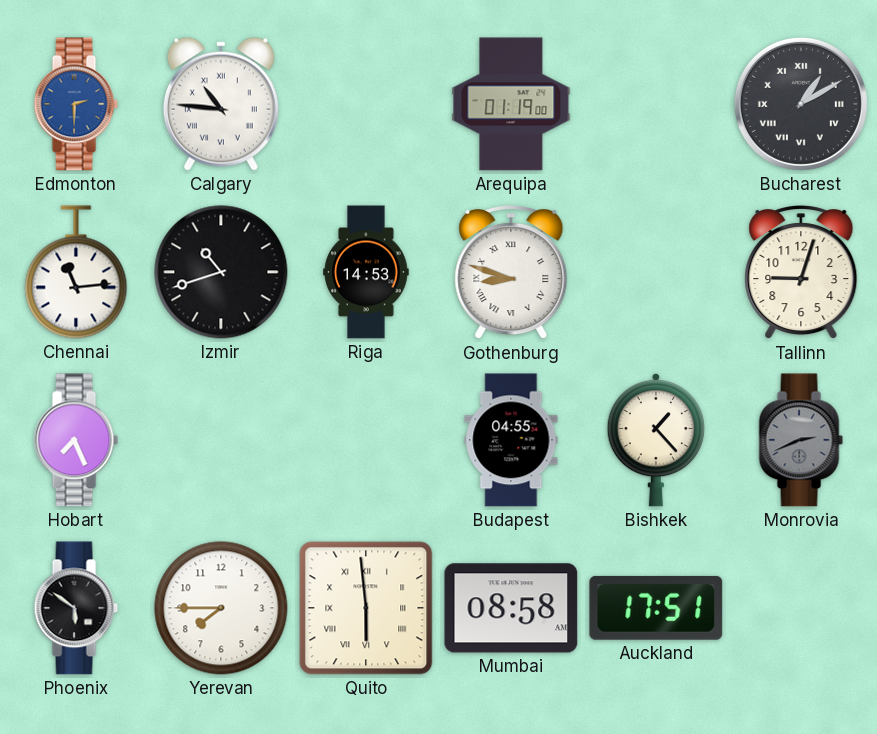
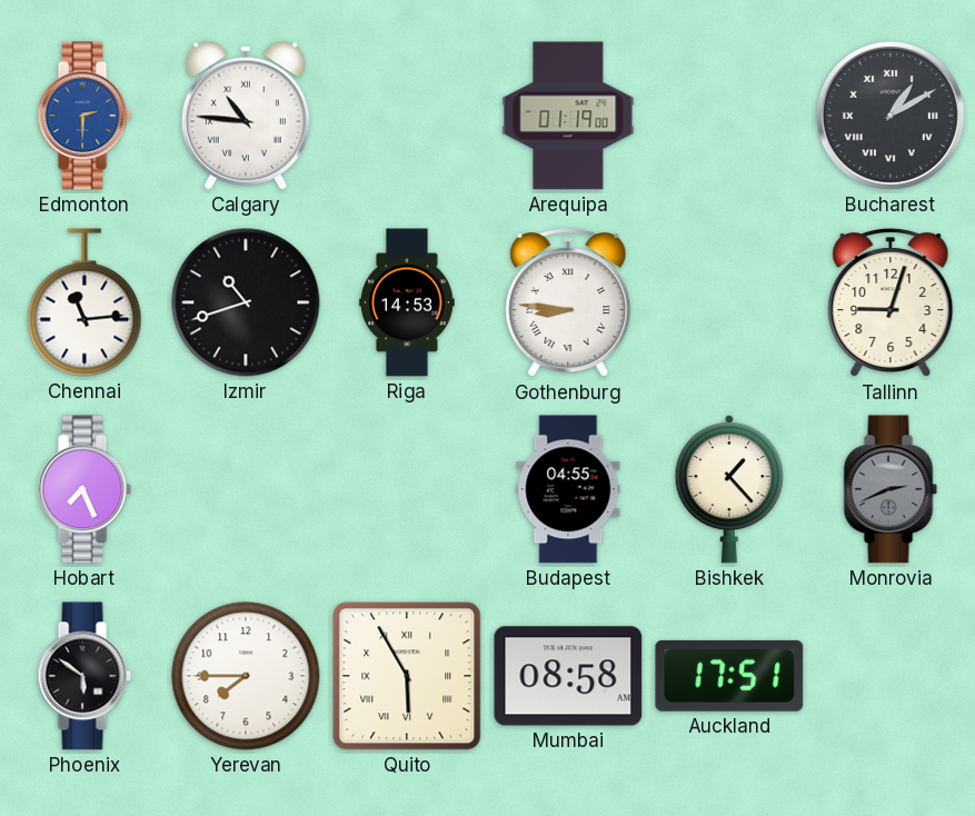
Gothenburg: 8:48 -> 8:46 (568, 303)
Quito: 5:59 -> 5:55 (407, 676)
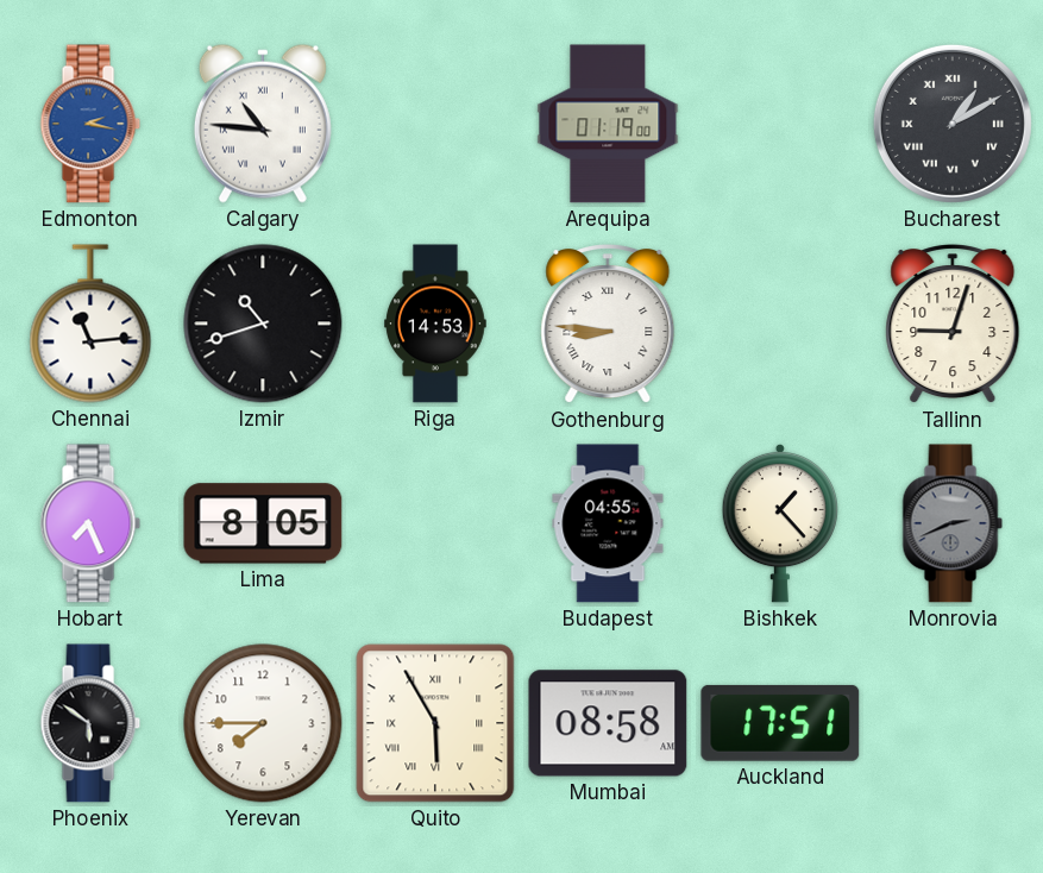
Edmonton: 2:30 -> 2:17 (90, 124)
Lima: none -> 8:05 (263, 523)
